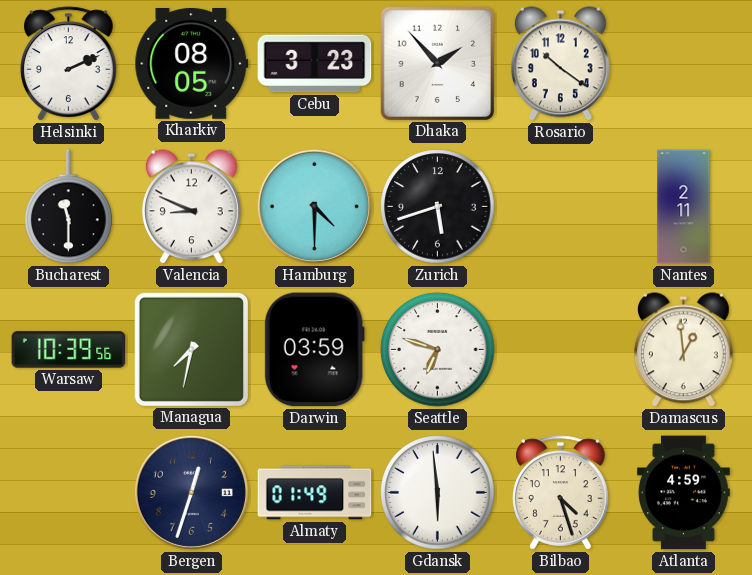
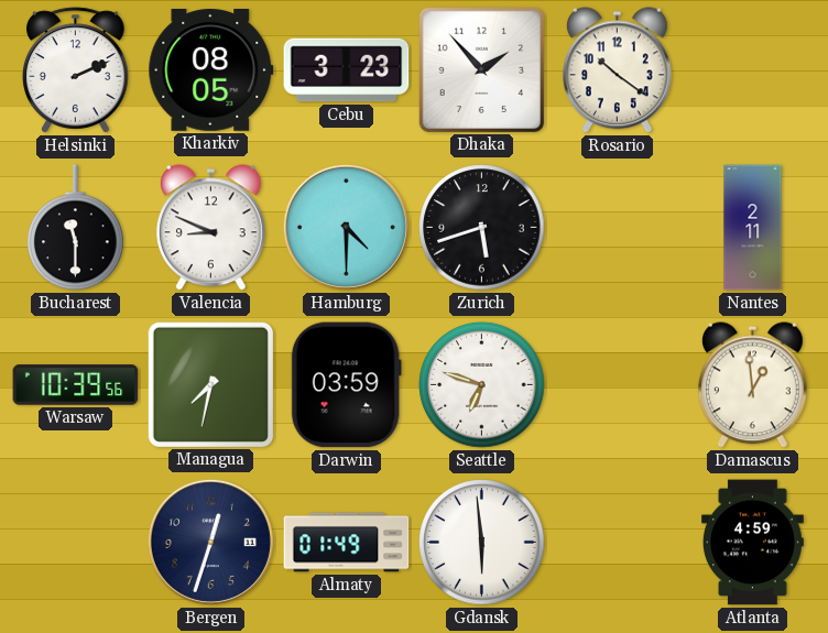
Bilbao: 4:27 -> none (561, 493)
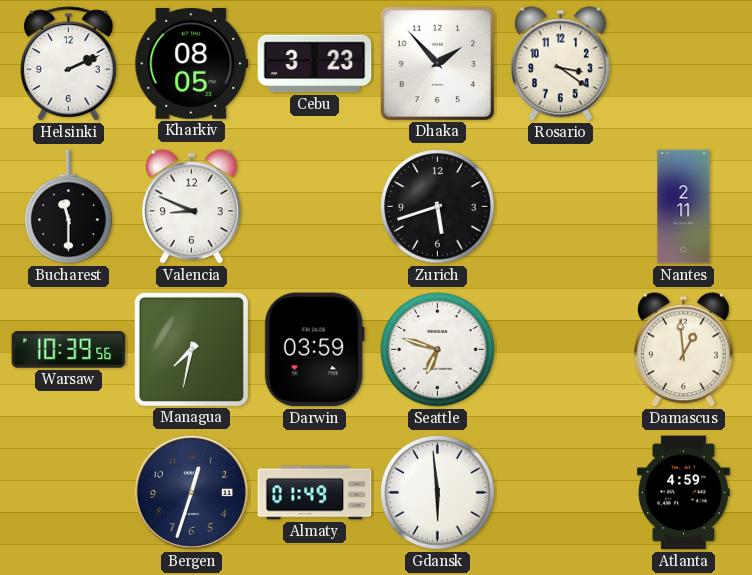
Rosario: 10:21 -> 3:21 (560, 64)
Hamburg: 4:30 -> none (346, 227)
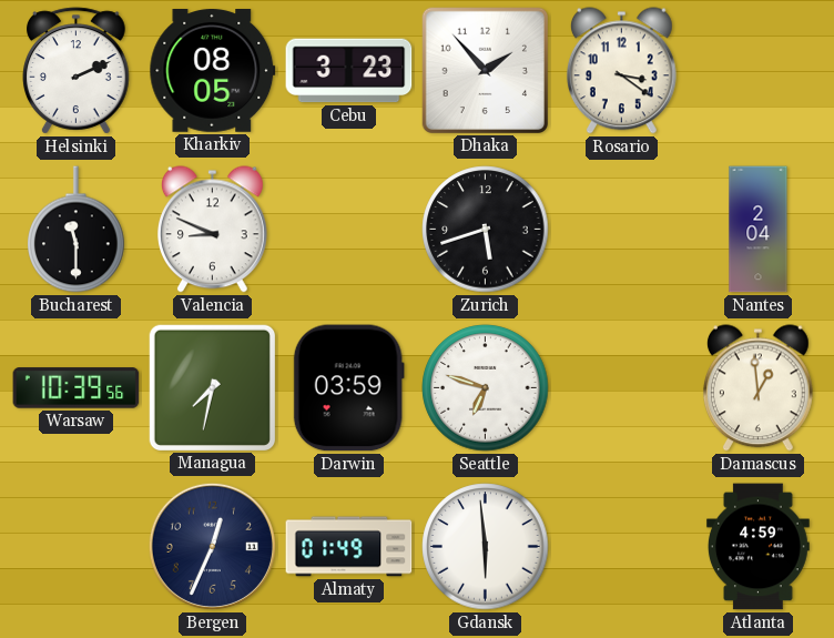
Nantes: 2:11 -> 2:04 (759, 230)
Bergen: 12:33 -> 12:34 (212, 546)
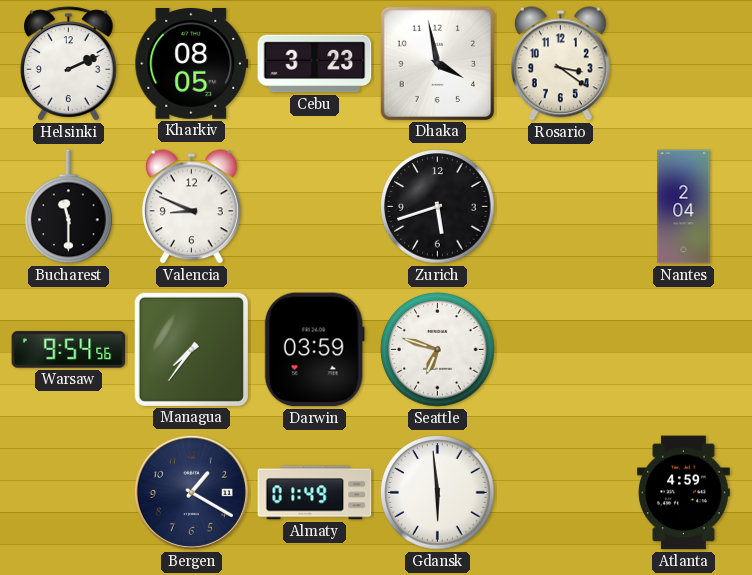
Dhaka: 1:53 -> 3:58 (437, 63)
Warsaw: 10:39 -> 9:54 (69, 350)
Managua: 7:32 -> 7:36 (191, 349)
Damascus: 12:59 -> none (757, 388)
Bergen: 12:34 -> 1:20 (191, 492)
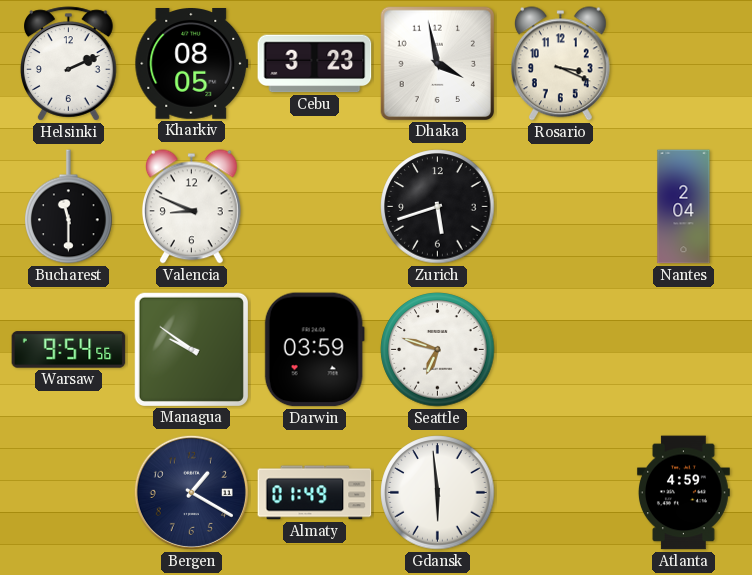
Rosario: 3:21 -> 3:19 (560, 64)
Managua: 7:36 -> 9:51 (191, 349)
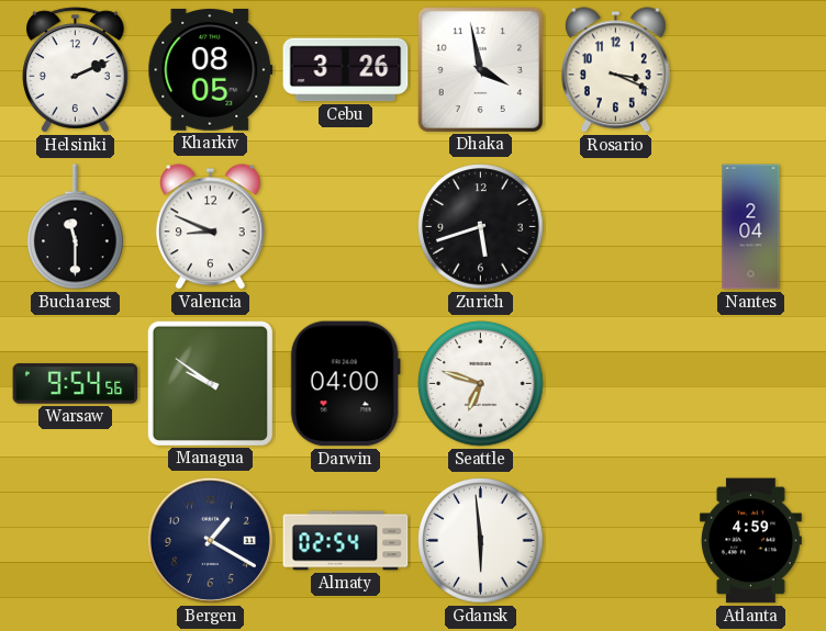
Cebu: 3:23 -> 3:26 (346, 70)
Darwin: 03:59 -> 04:00 (345, 384)
Almaty: 01:49 -> 02:54 (346, 541)
